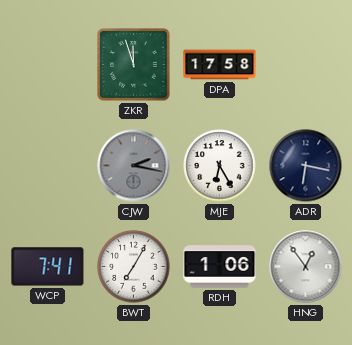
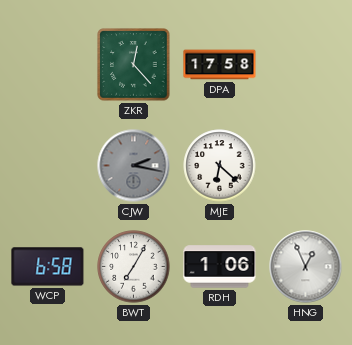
ZKR: 11:57 -> 12:23 (134, 65)
MJE: 6:25 -> 6:22 (220, 166)
ADR: 6:17 -> none (306, 166)
WCP: 7:41 -> 6:58 (48, 267)
HNG: 12:54 -> 12:56 (306, 267)
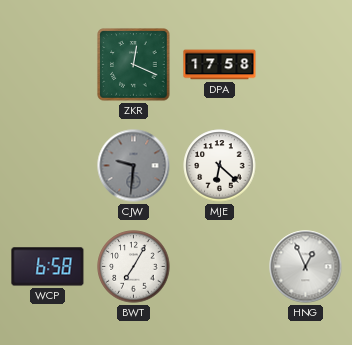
ZKR: 12:23 -> 12:19 (134, 65)
CJW: 2:17 -> 9:31 (134, 166)
RDH: 1:06 -> none (220, 267)
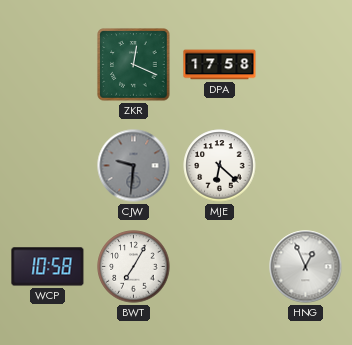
WCP: 6:58 -> 10:58 (48, 267)
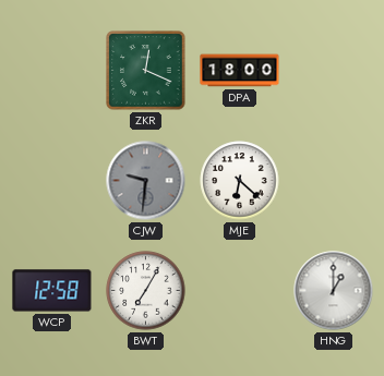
DPA: 17:58 -> 18:00 (240, 71)
WCP: 10:58 -> 12:58 (52, 291)
HNG: 12:56 -> 1:00 (334, 291)
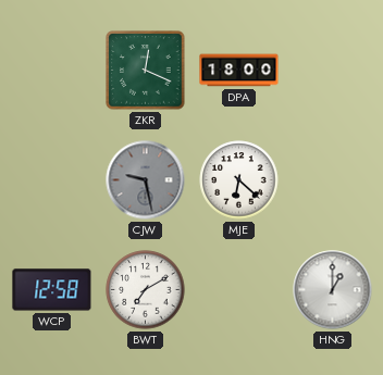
CJW: 9:31 -> 9:28 (146, 180)
BWT: 7:05 -> 7:10 (146, 290)
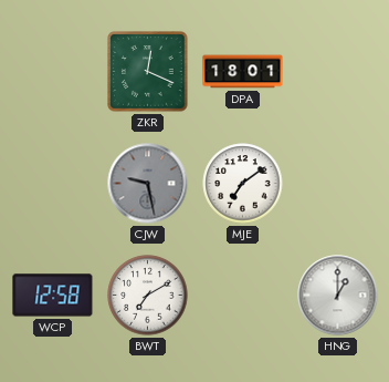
DPA: 18:00 -> 18:01 (243, 72)
MJE: 6:22 -> 7:09 (243, 184)
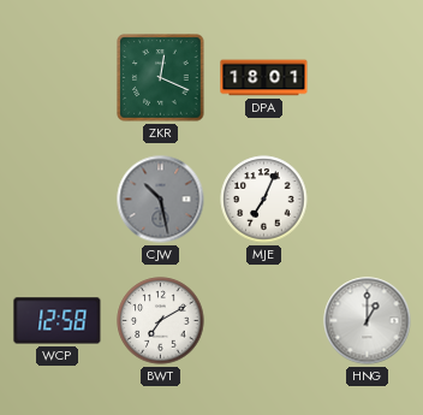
CJW: 9:28 -> 10:28 (161, 200)
MJE: 7:09 -> 7:04 (264, 200)
